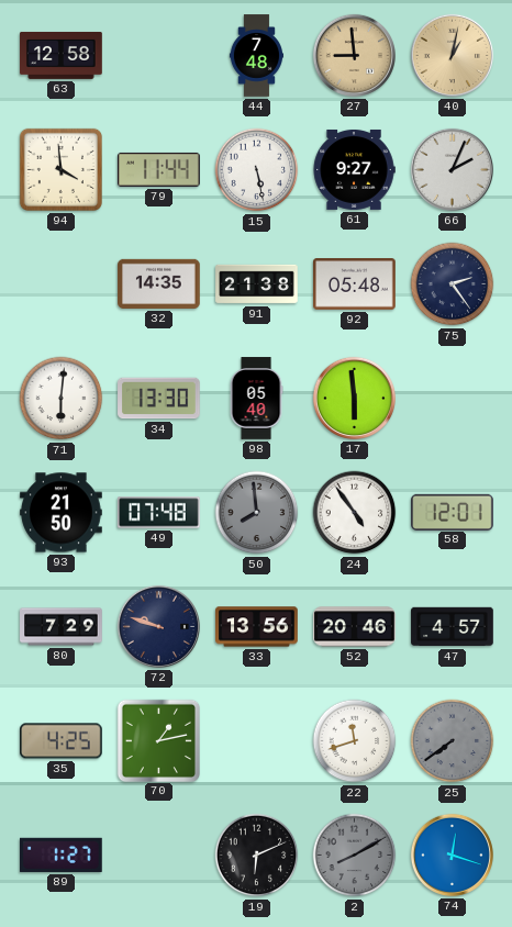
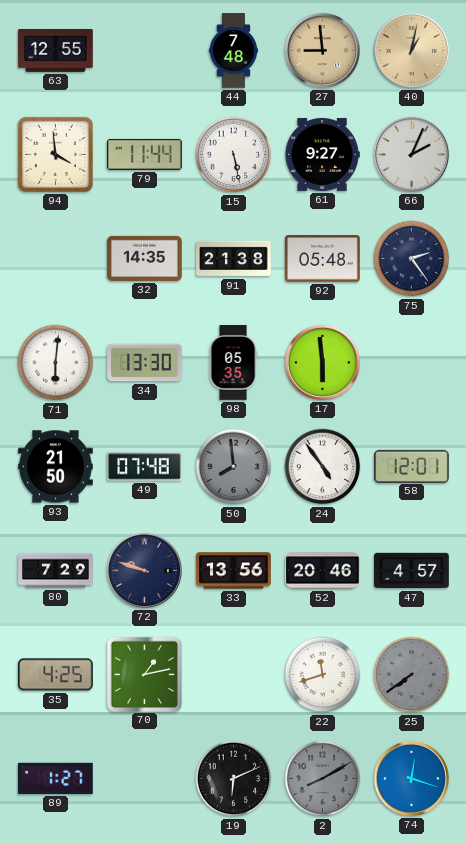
63: 12:58 -> 12:55 (56, 50)
98: 05:40 -> 05:35 (233, 363)
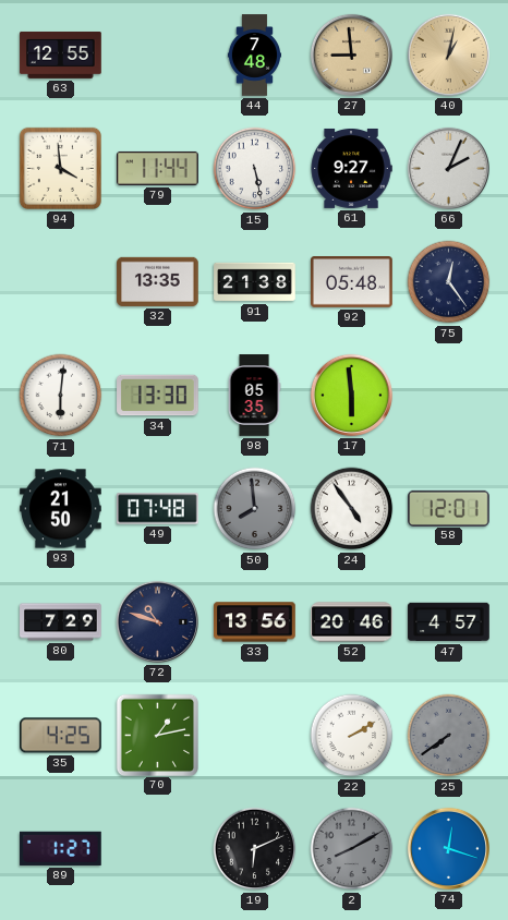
32: 14:35 -> 13:35 (158, 281)
75: 2:24 -> 12:24 (449, 282)
72: 9:48 -> 10:48 (157, 621)
22: 11:42 -> 2:10 (352, 736)
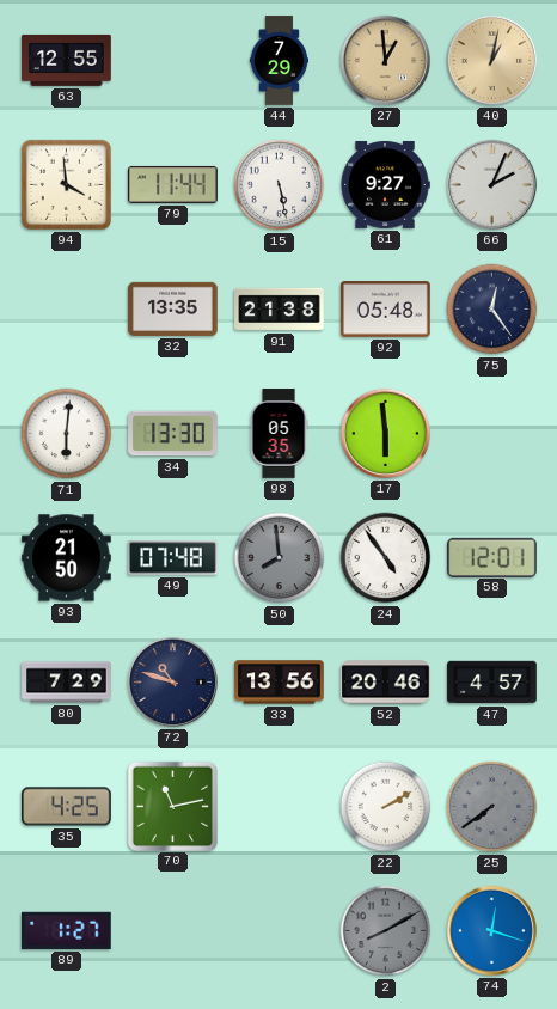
44: 7:48 -> 7:29 (278, 61)
27: 8:59 -> 12:59 (385, 60)
70: 1:13 -> 11:13 (172, 806)
19: 6:11 -> none (255, 849)
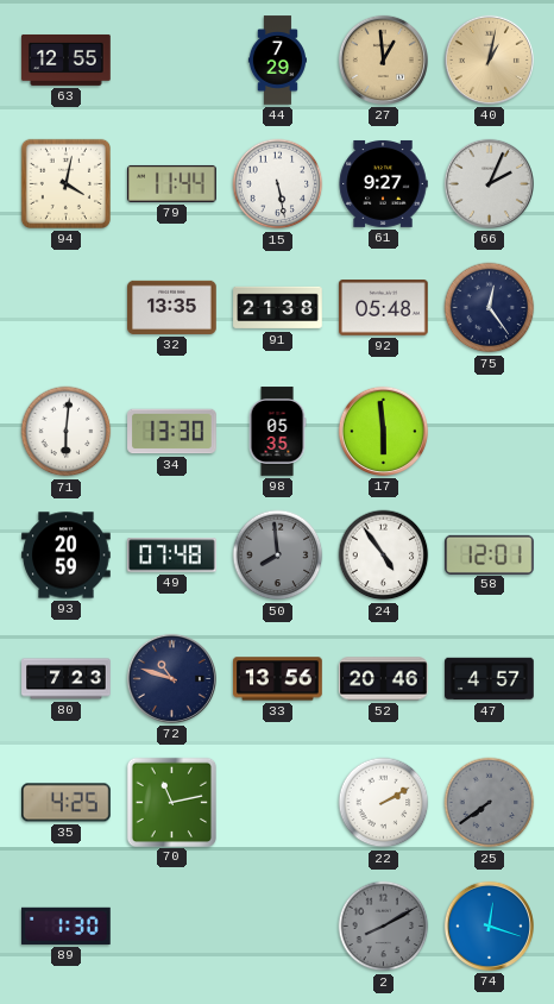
94: 3:59 -> 4:02 (65, 183)
93: 21:50 -> 20:59 (67, 556)
80: 7:29 -> 7:23 (67, 679)
89: 1:27 -> 1:30 (67, 925)
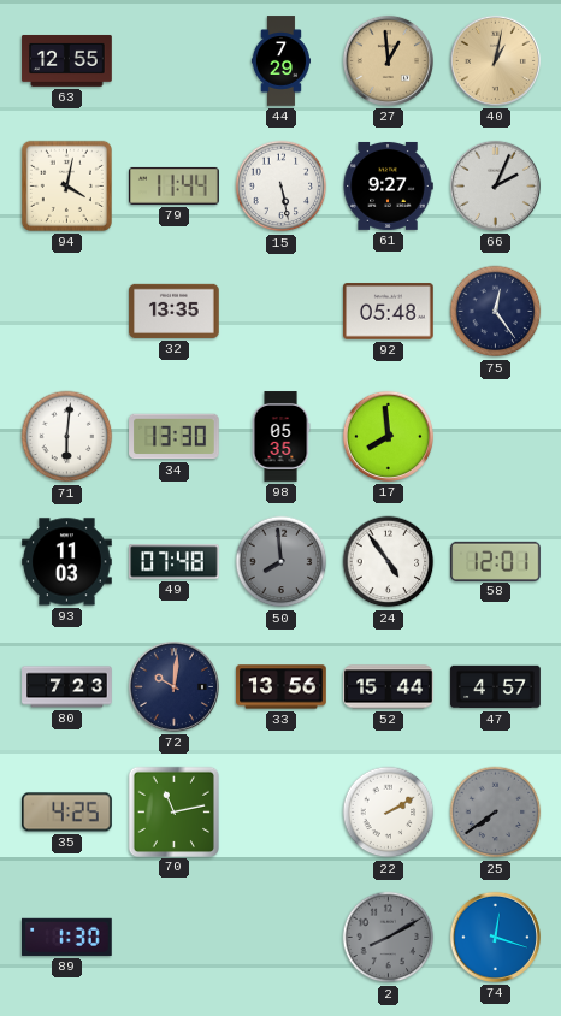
91: 21:38 -> none (278, 308)
17: 5:59 -> 7:59 (388, 436)
93: 20:59 -> 11:03 (67, 562)
72: 10:48 -> 10:01 (173, 686)
52: 20:46 -> 15:44 (389, 687)
